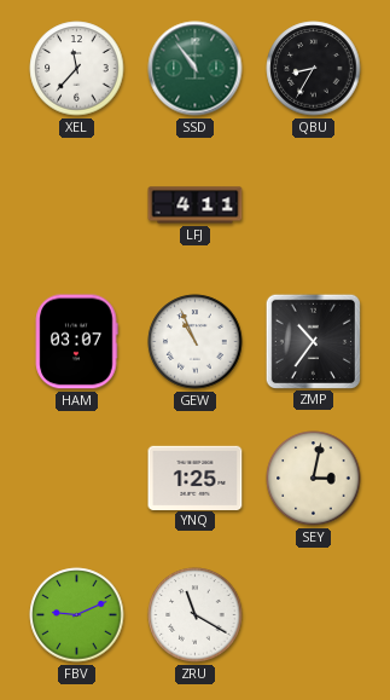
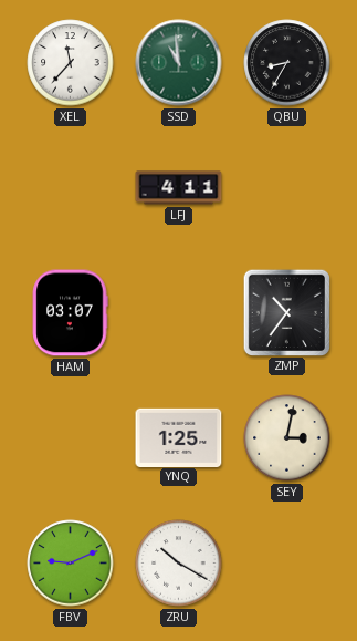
SSD: 10:54 -> 10:59 (179, 63)
GEW: 10:56 -> none (196, 342)
ZRU: 11:20 -> 10:20 (179, 564)
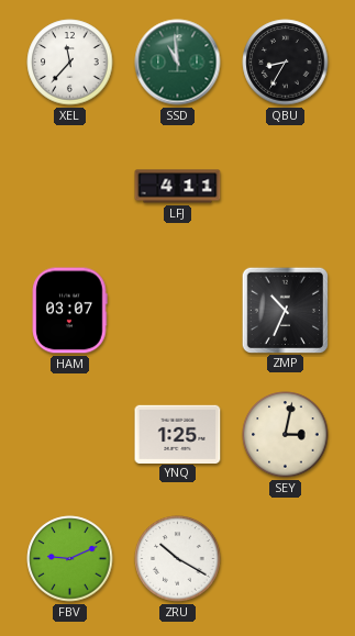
ZMP: 10:36 -> 10:34 (285, 310)
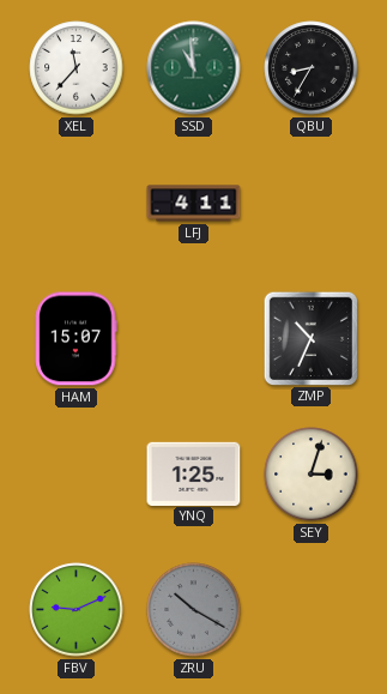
HAM: 03:07 -> 15:07 (75, 339)
SEY: 3:02 -> 3:03 (312, 475)
ZRU dial: white -> grey (194, 610)
